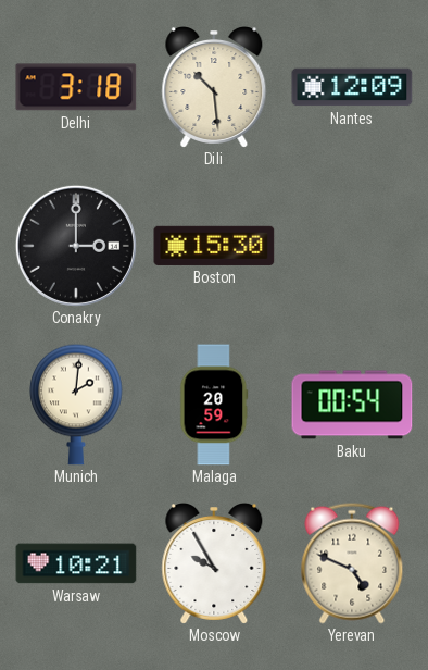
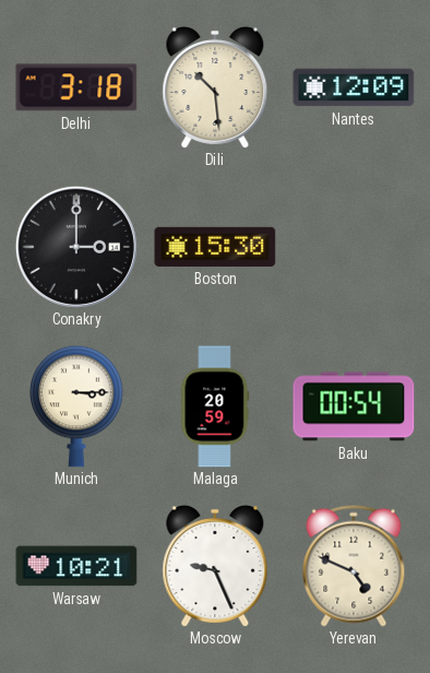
Munich: 2:01 -> 3:15 (76, 406)
Moscow: 9:55 -> 9:26 (215, 567)
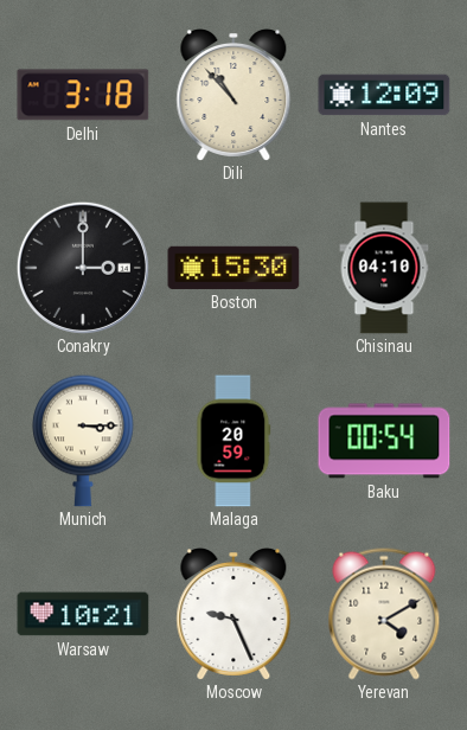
Dili: 10:29 -> 10:53 (233, 96)
Chisinau: none -> 04:10 (384, 268)
Yerevan: 4:49 -> 4:10 (384, 614)
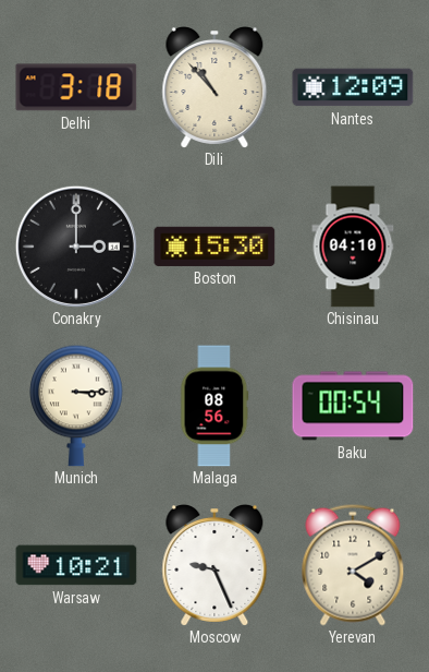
Malaga: 20:59 -> 08:56 (214, 406)
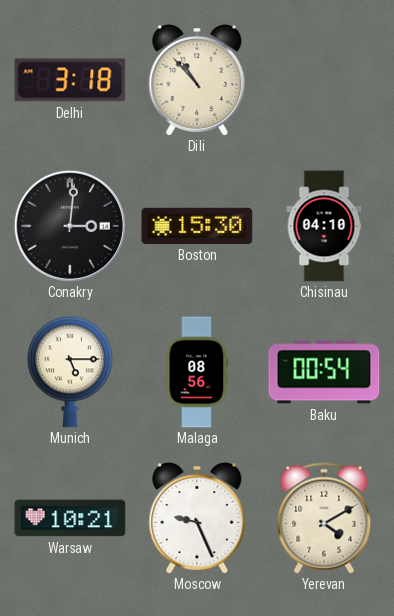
Nantes: 12:09 -> none (353, 87)
Conakry: 3:00 -> 3:01 (70, 226)
Munich: 3:15 -> 5:15 (70, 372)
